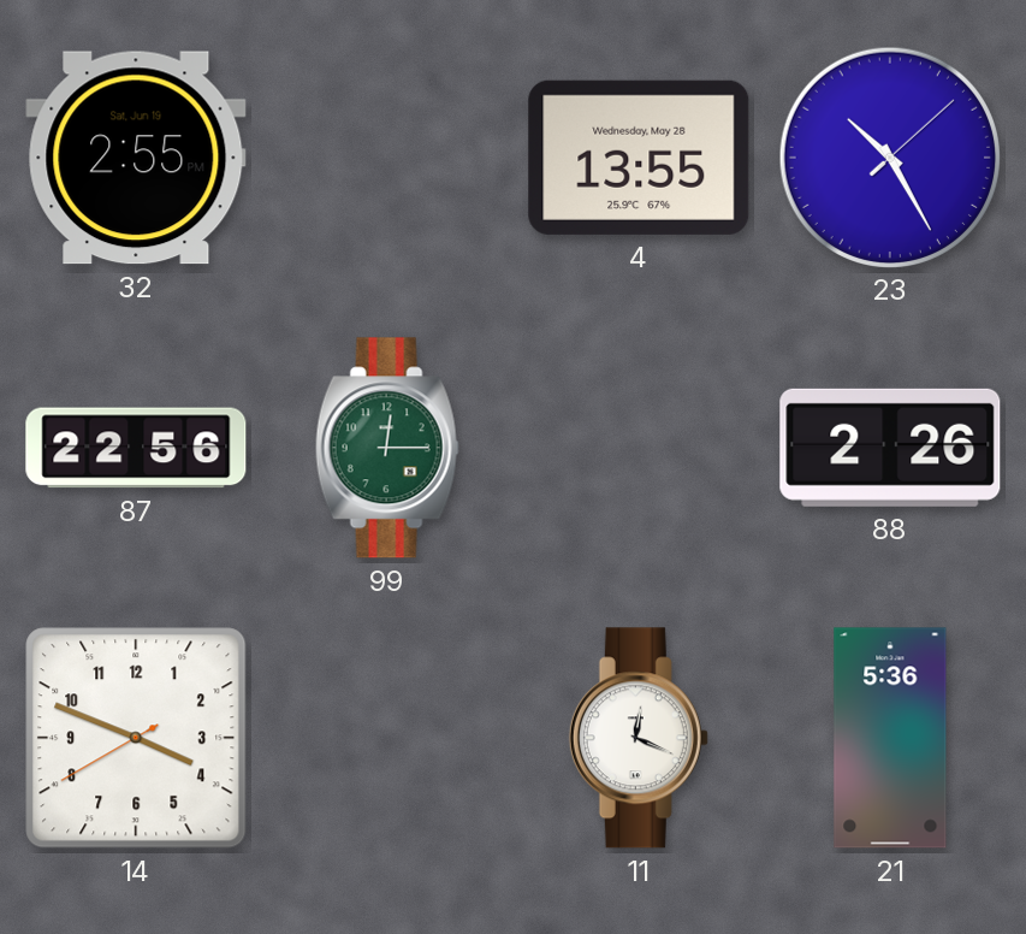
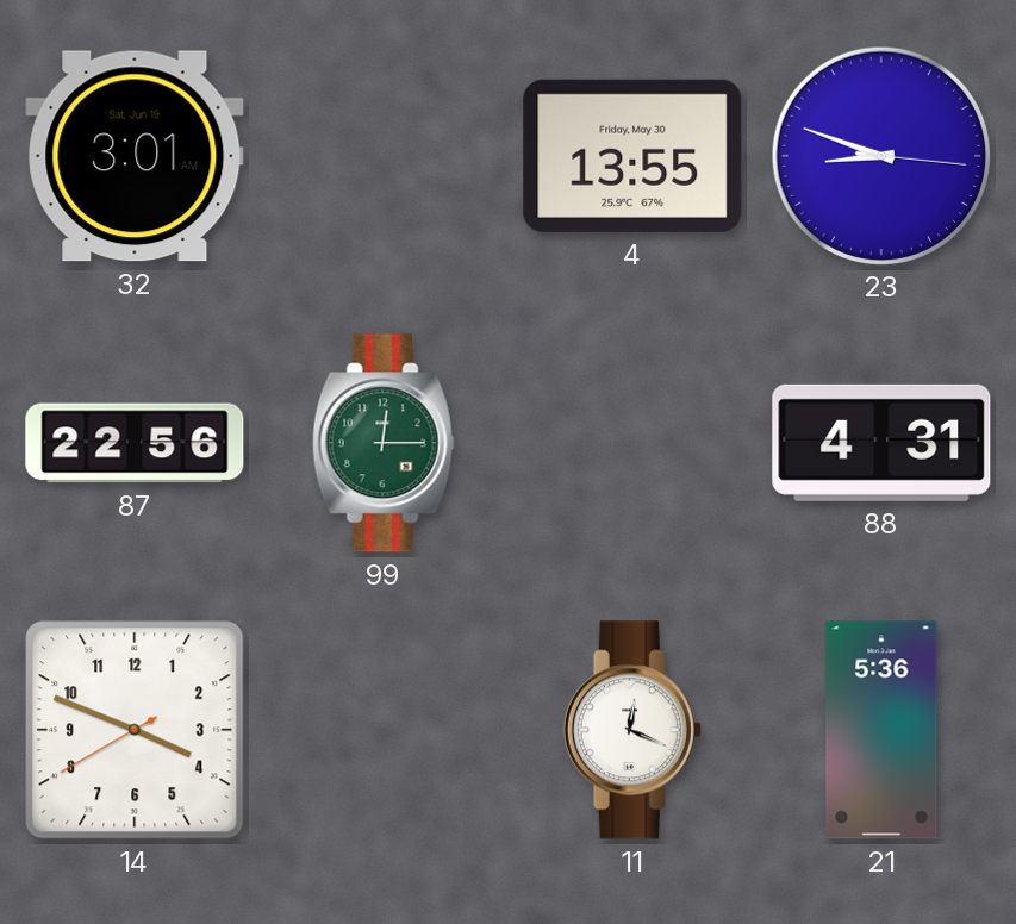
32: 2:55 -> 3:01 (135, 156)
4 date: Wednesday, May 28 -> Friday, May 30 (632, 156)
23: 10:25 -> 8:48 (880, 155)
88: 2:26 -> 4:31 (881, 443)
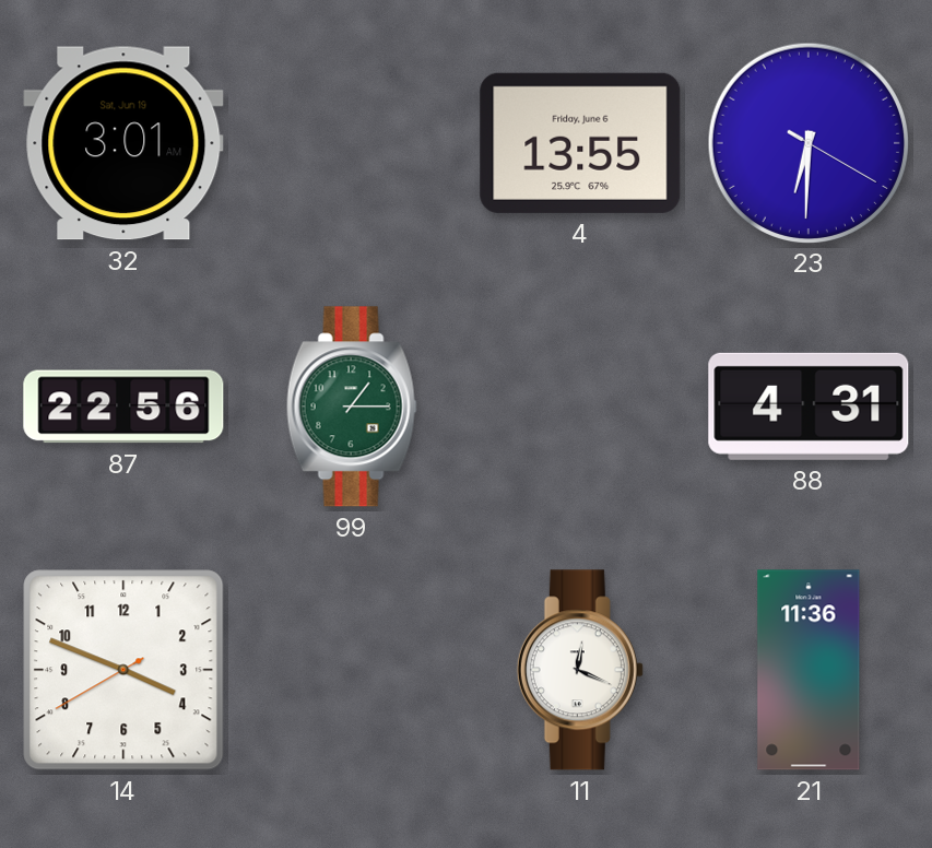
4 date: Friday, May 30 -> Friday, June 6 (580, 143)
23: 8:48 -> 6:30 (807, 142)
99: 12:15 -> 1:15 (352, 407)
21: 5:36 -> 11:36 (809, 670)
